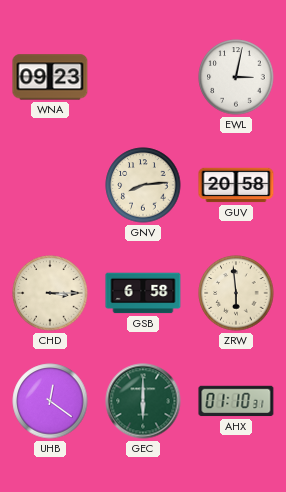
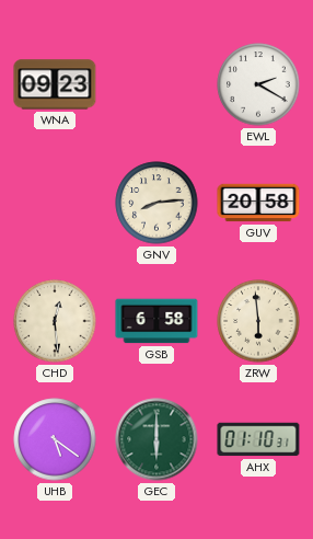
EWL: 3:02 -> 2:20 (258, 84)
CHD: 3:15 -> 12:29 (55, 321)
UHB: 12:21 -> 5:21 (55, 439)
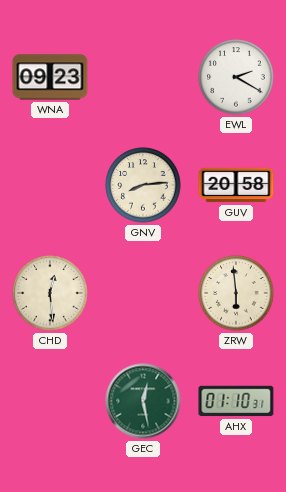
GSB: 6:58 -> none (156, 321)
UHB: 5:21 -> none (55, 439)
GEC: 6:00 -> 12:28 (143, 401)
